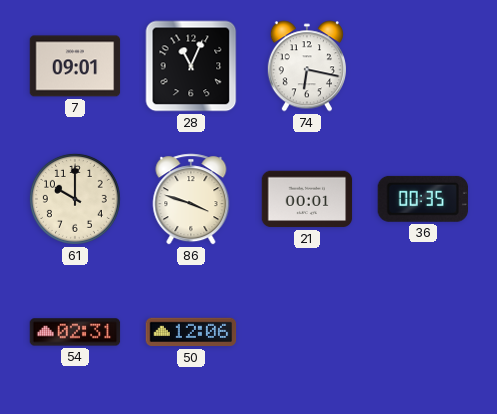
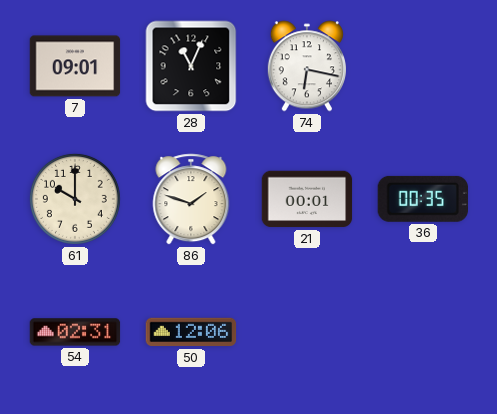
86: 3:48 -> 1:48 (191, 199)
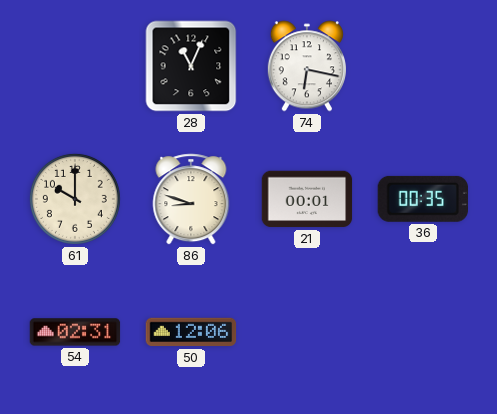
7: 09:01 -> none (75, 66)
86: 1:48 -> 8:48 (191, 199)
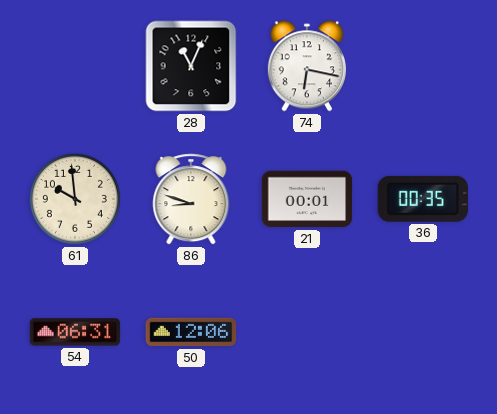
61: 10:00 -> 9:59 (75, 199)
54: 02:31 -> 06:31 (75, 332)
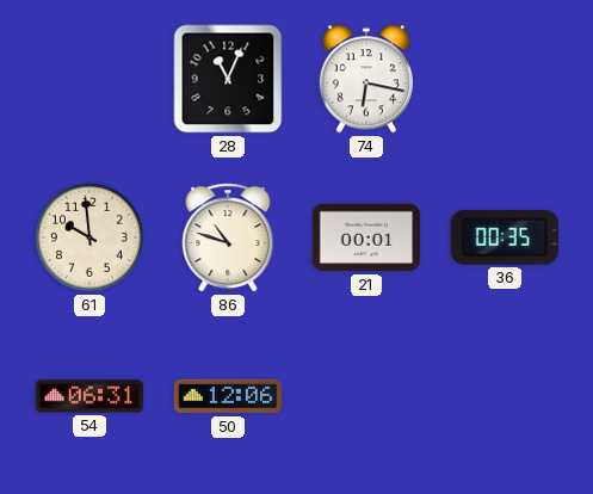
86: 8:48 -> 10:48 (228, 237)
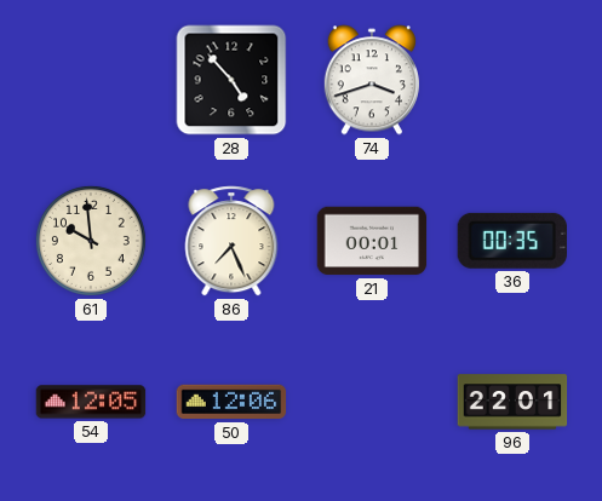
28: 11:04 -> 4:53 (231, 80)
74: 6:17 -> 3:42 (372, 80)
86: 10:48 -> 7:26 (231, 241)
54: 06:31 -> 12:05 (91, 402)
96: none -> 22:01 (512, 402)
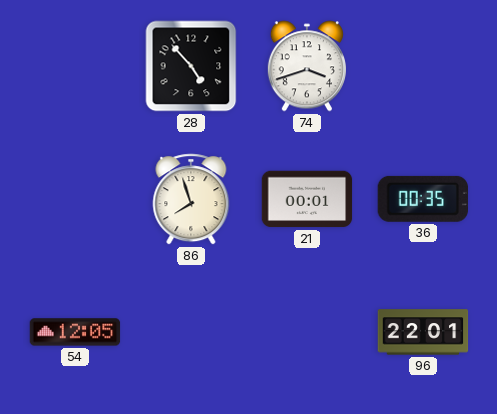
61: 9:59 -> none (91, 241)
86: 7:26 -> 7:57 (191, 199)
50: 12:06 -> none (231, 402)
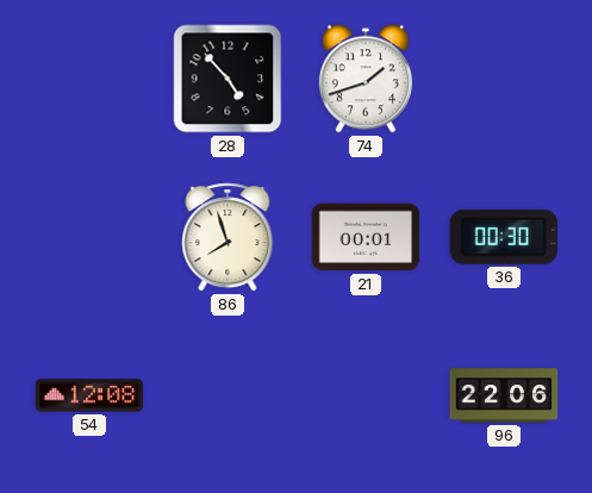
74: 3:42 -> 1:42 (366, 79)
36: 00:35 -> 00:30 (503, 237)
54: 12:05 -> 12:08 (89, 395)
96: 22:01 -> 22:06 (504, 395)
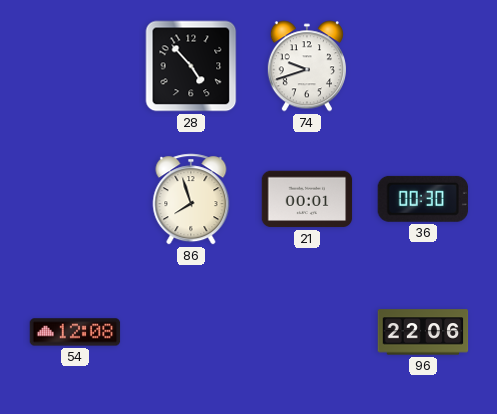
74: 1:42 -> 9:42 (307, 66)
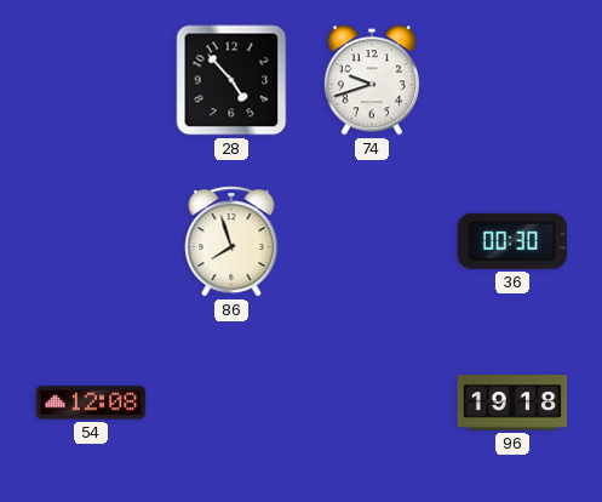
21: 00:01 -> none (307, 199)
96: 22:06 -> 19:18 (512, 403)
